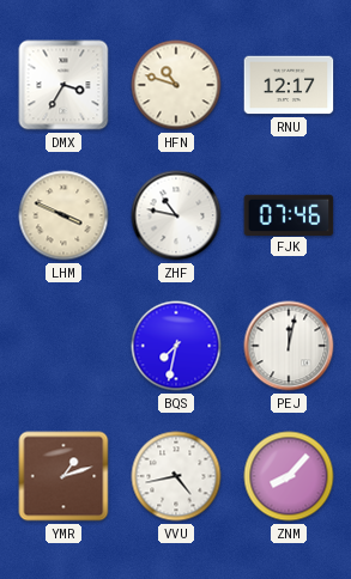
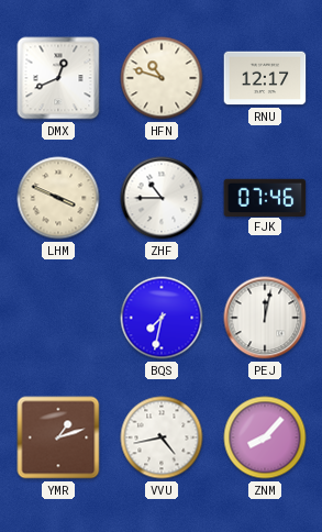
DMX: 3:35 -> 12:41 (58, 78)
ZHF: 10:47 -> 10:45 (162, 198)
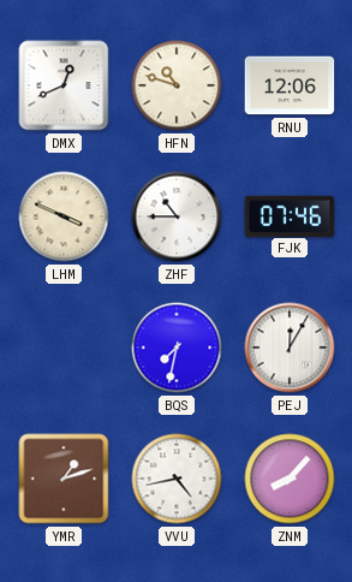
RNU: 12:17 -> 12:06 (290, 85)
PEJ: 12:02 -> 12:05 (290, 348)
